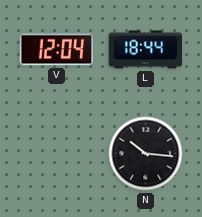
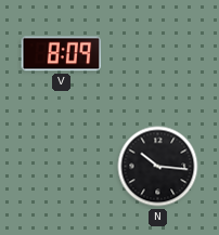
V: 12:04 -> 8:09 (62, 54)
L: 18:44 -> none (146, 50)
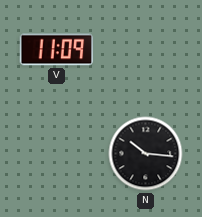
V: 8:09 -> 11:09 (57, 50)
